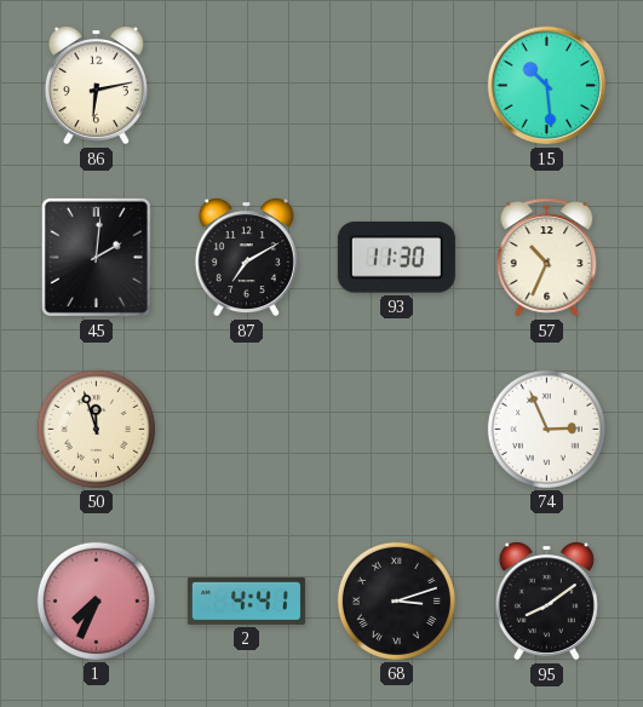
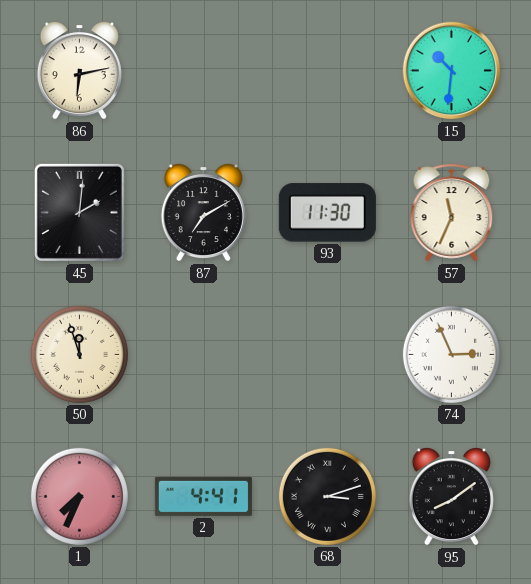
15: 10:29 -> 10:31 (452, 71)
57: 10:34 -> 11:34 (452, 213)
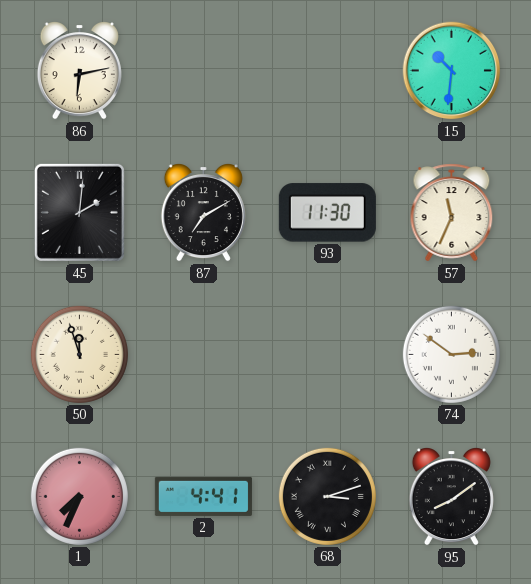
74: 2:56 -> 2:51 (451, 354)
